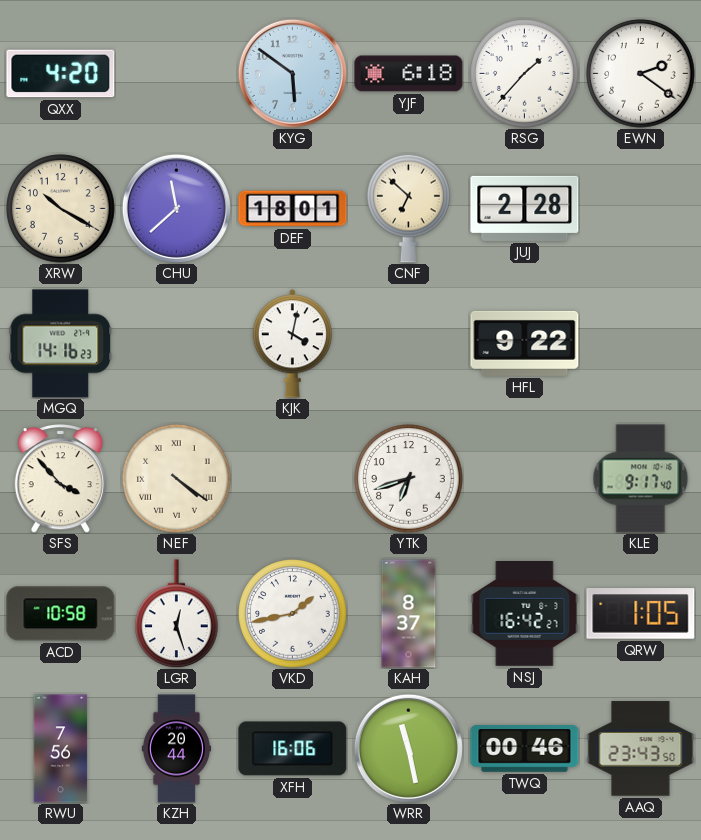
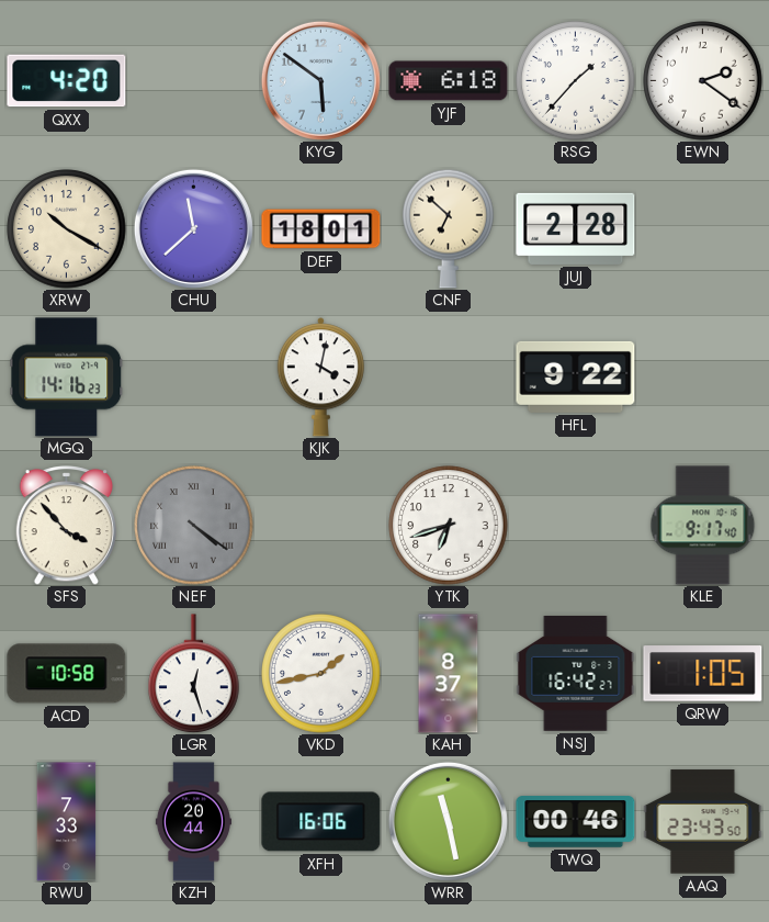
NEF dial: cream -> grey (194, 526)
RWU: 7:56 -> 7:33 (67, 822)
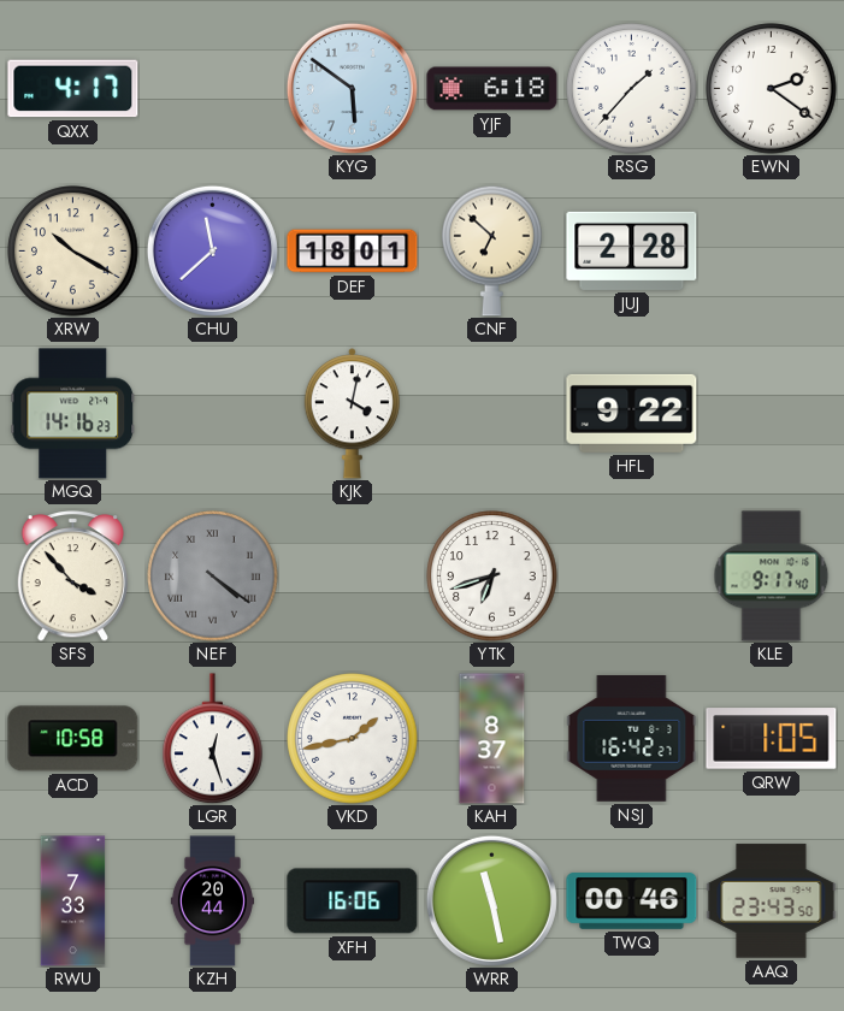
QXX: 4:20 -> 4:17 (73, 89)
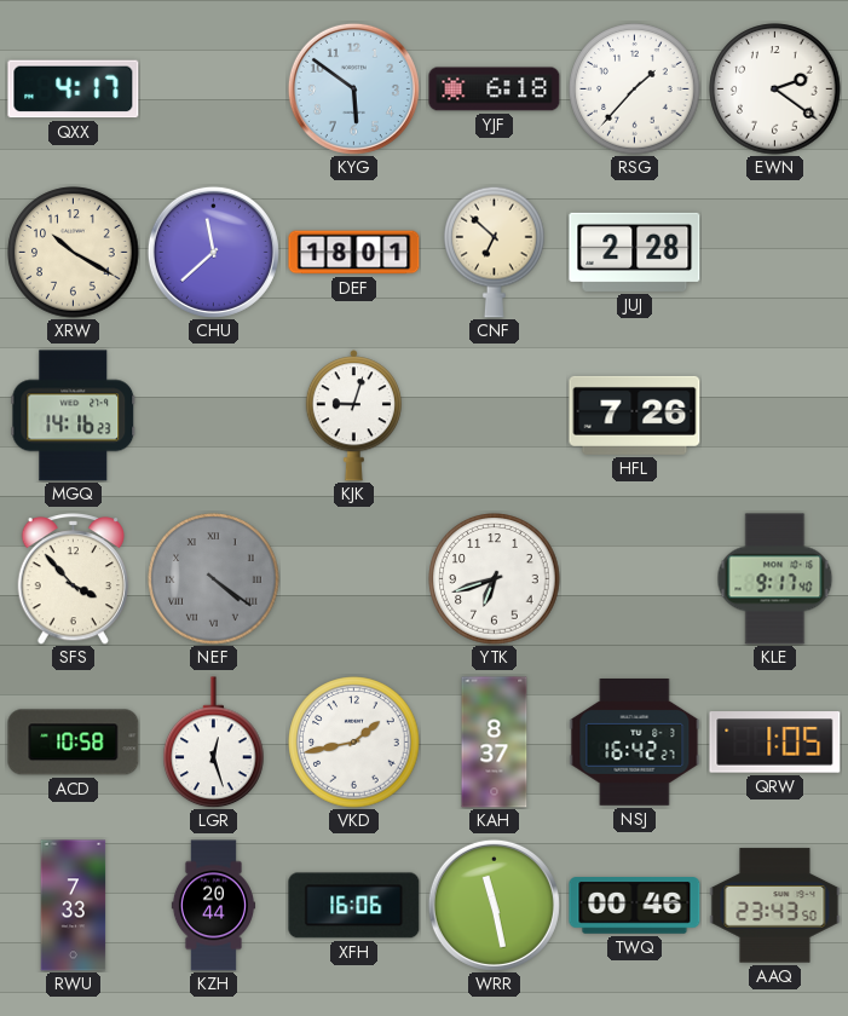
KJK: 4:02 -> 9:03 (353, 416)
HFL: 9:22 -> 7:26 (635, 415)
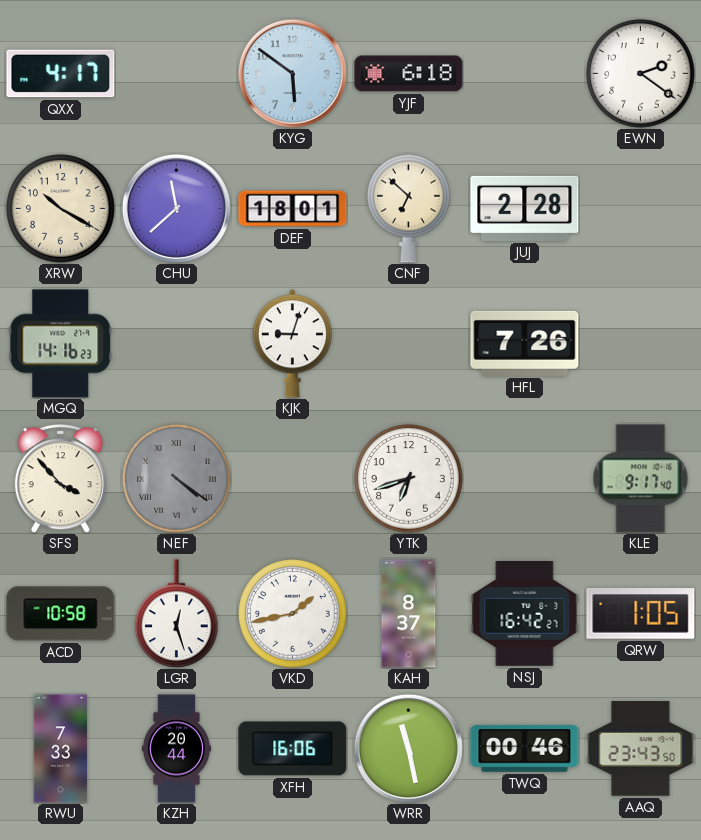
RSG: 1:37 -> none (635, 90)
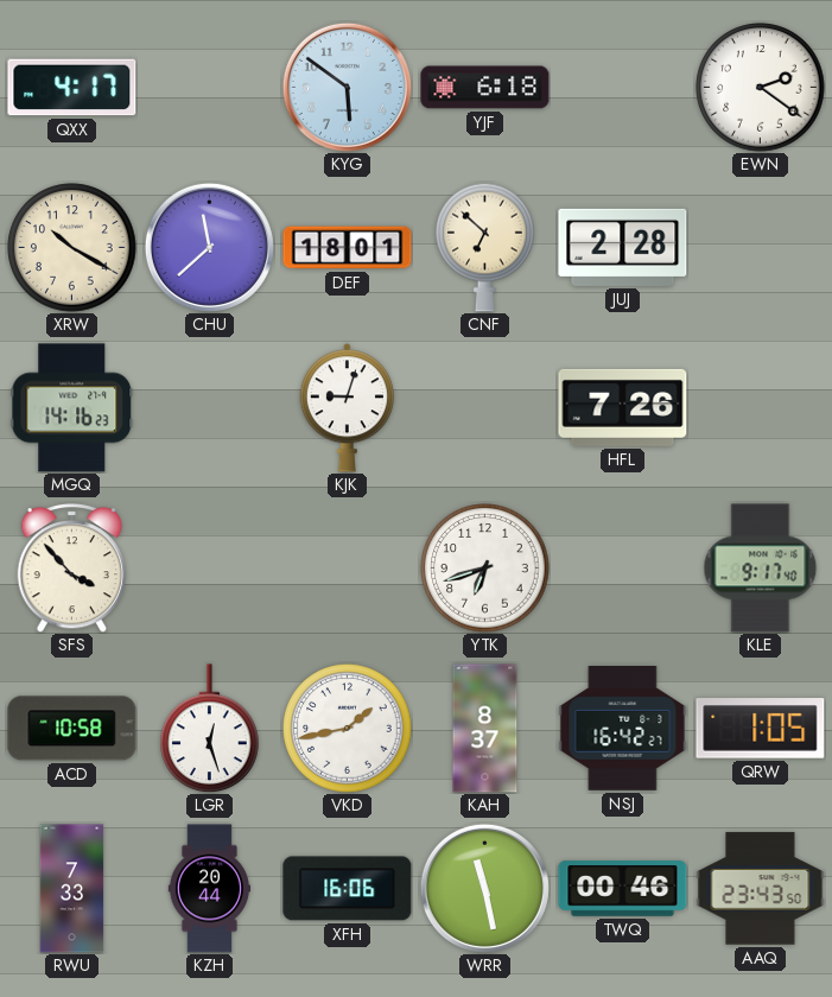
NEF: 4:21 -> none (177, 479)
